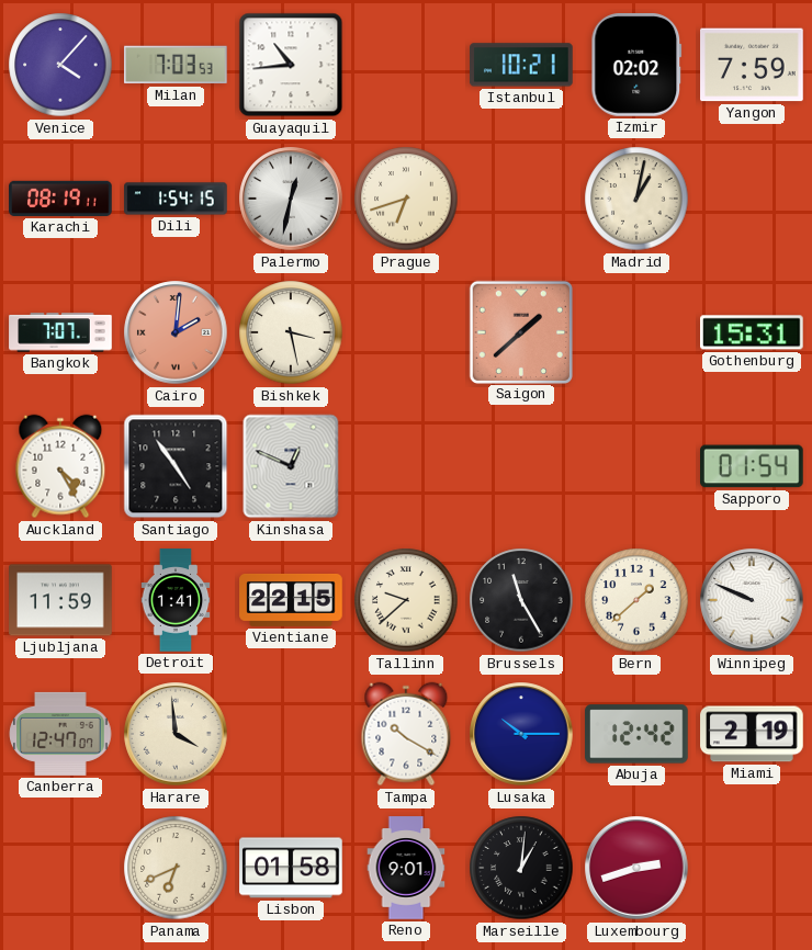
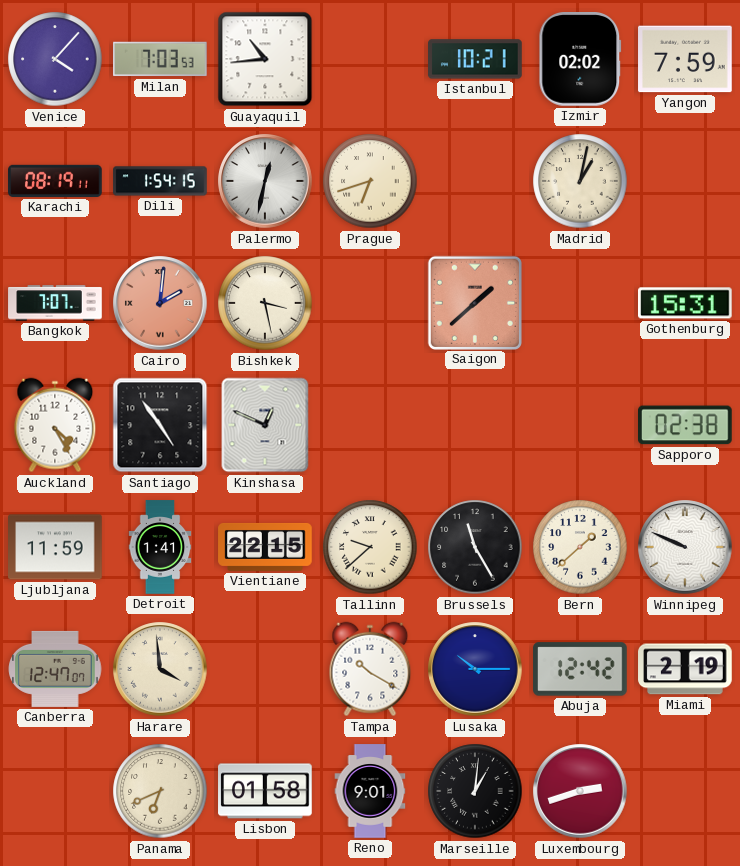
Sapporo: 01:54 -> 02:38 (686, 425)
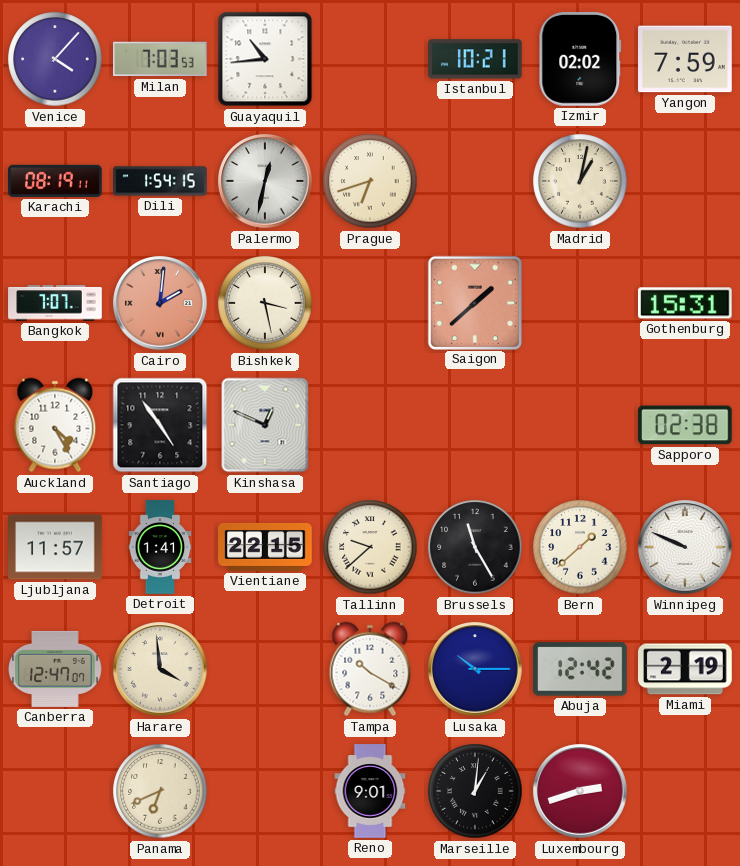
Ljubljana: 11:59 -> 11:57 (55, 547)
Lisbon: 01:58 -> none (265, 791)
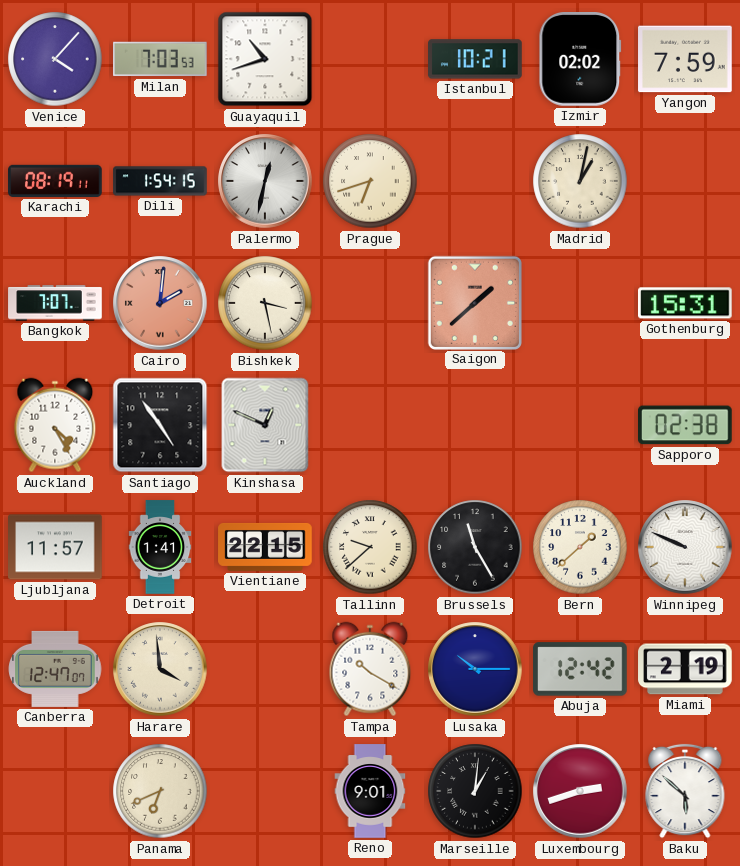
Guayaquil: 10:44 -> 10:42 (265, 59)
Baku: none -> 5:52 (685, 791)
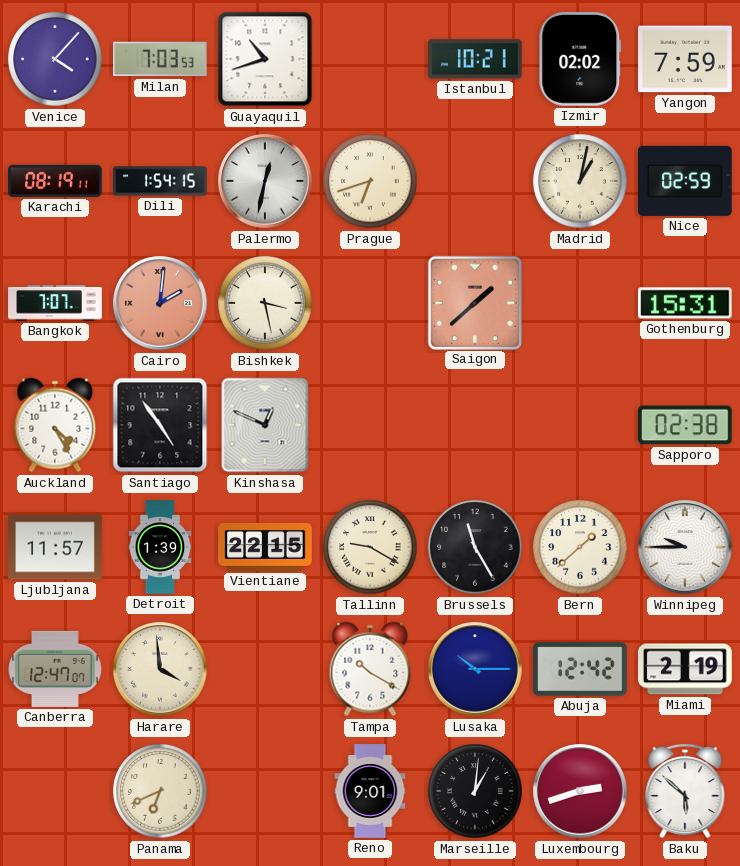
Nice: none -> 02:59 (686, 181)
Detroit: 1:41 -> 1:39 (160, 547)
Tallinn: 9:38 -> 9:20 (370, 547)
Winnipeg: 9:49 -> 9:45 (685, 547)
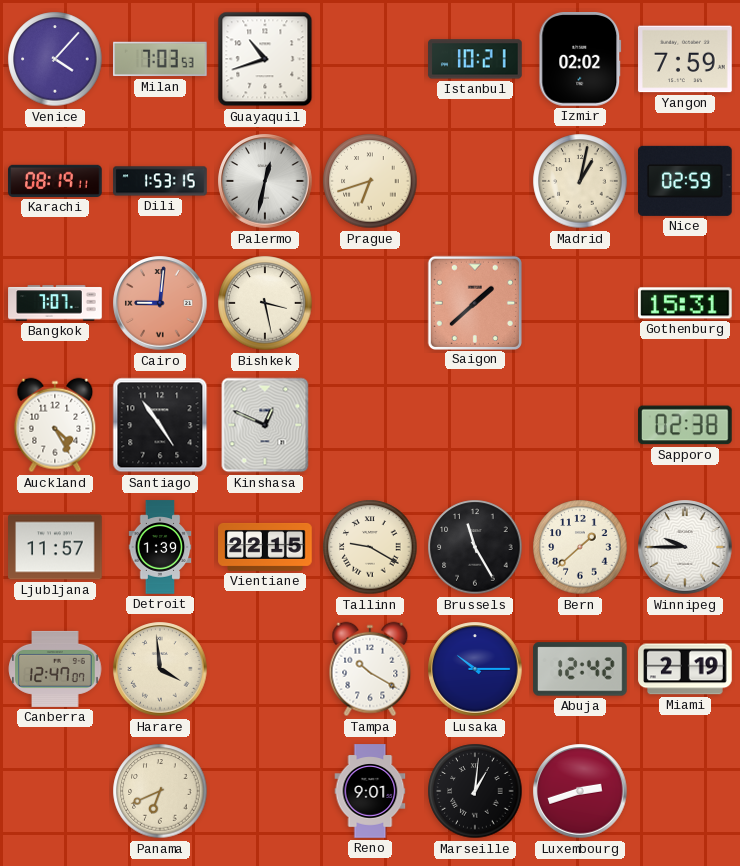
Dili: 1:54 -> 1:53 (160, 181)
Cairo: 2:01 -> 9:01 (160, 303)
Baku: 5:52 -> none (685, 791)
